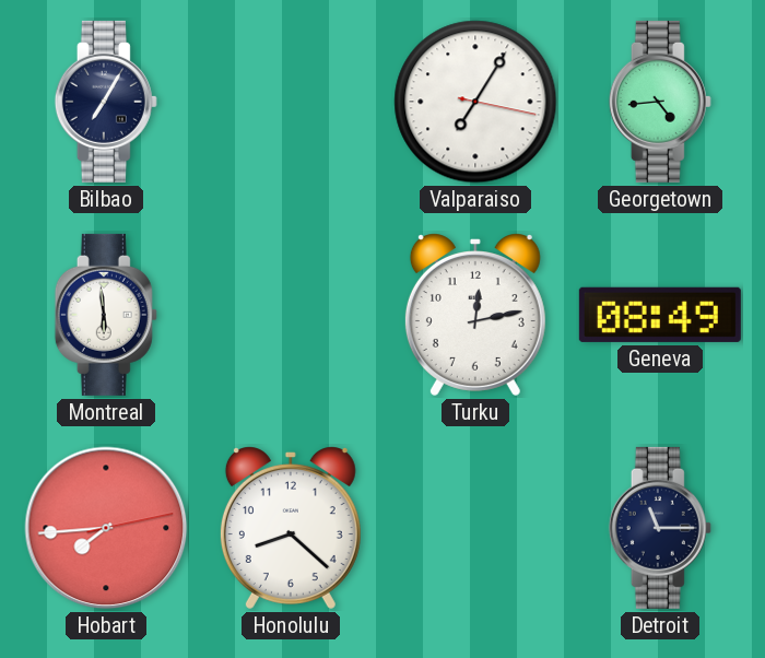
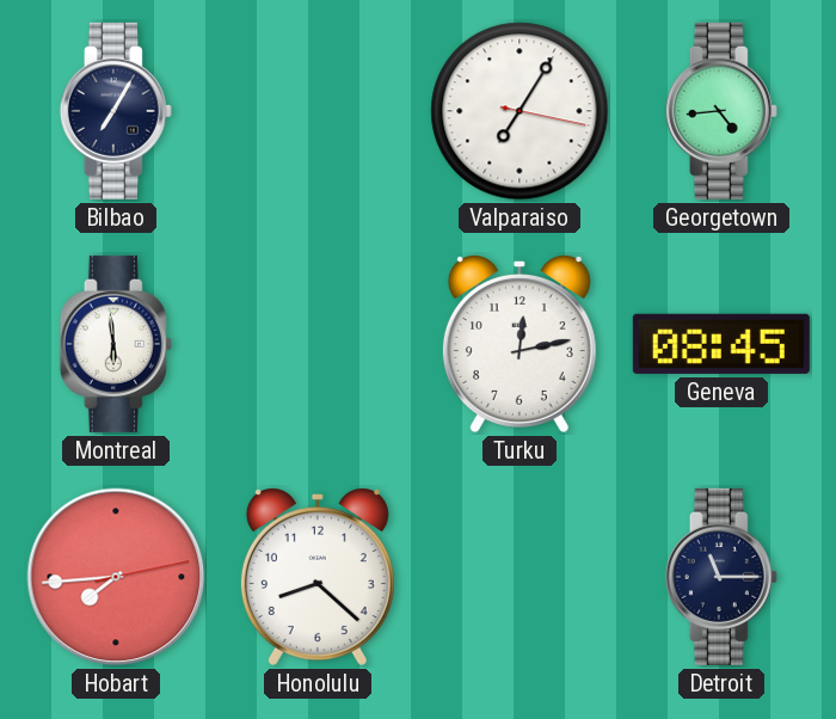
Geneva: 08:49 -> 08:45 (721, 344)
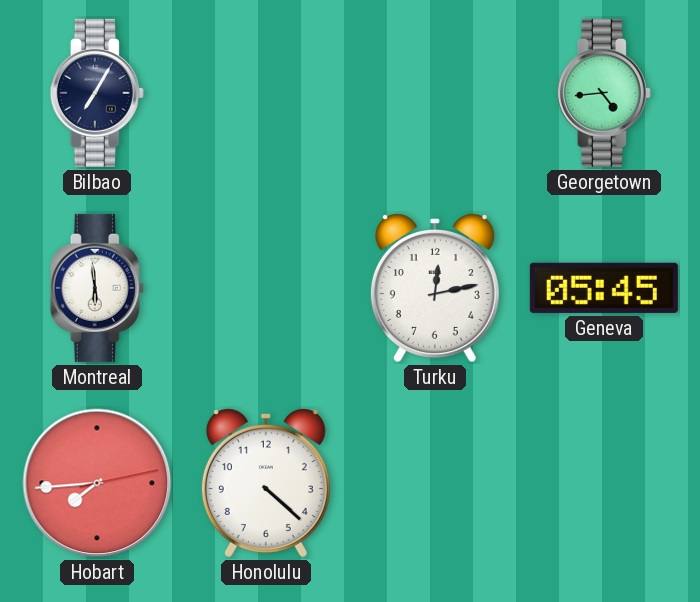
Valparaiso: 7:05 -> none (520, 111)
Geneva: 08:45 -> 05:45 (604, 288)
Honolulu: 8:22 -> 4:22 (266, 483)
Detroit: 11:15 -> none (721, 577)
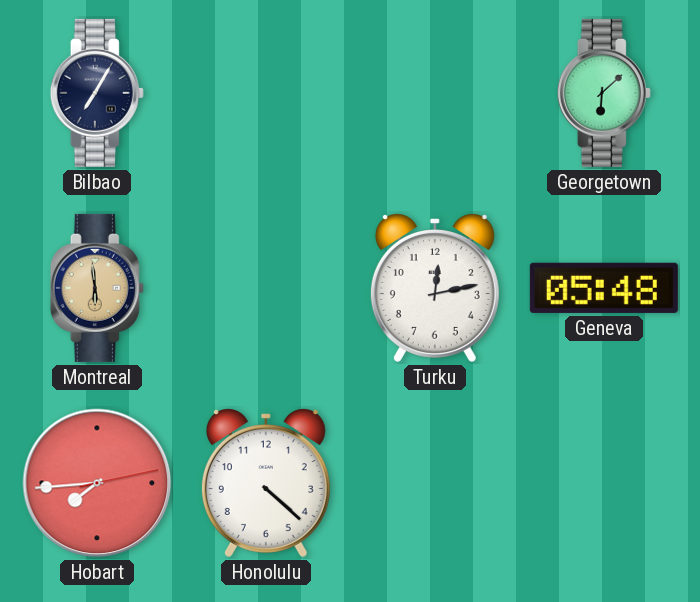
Georgetown: 4:44 -> 6:08 (604, 93)
Montreal dial: white -> champagne (97, 288)
Geneva: 05:45 -> 05:48 (604, 288)
